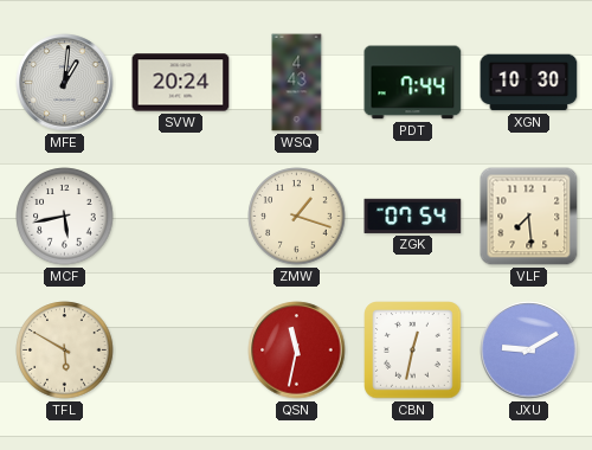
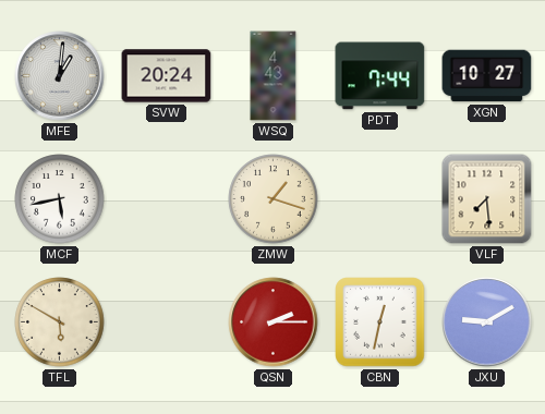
XGN: 10:30 -> 10:27 (487, 76)
ZGK: 07:54 -> none (413, 216)
QSN: 11:32 -> 2:15 (274, 322)
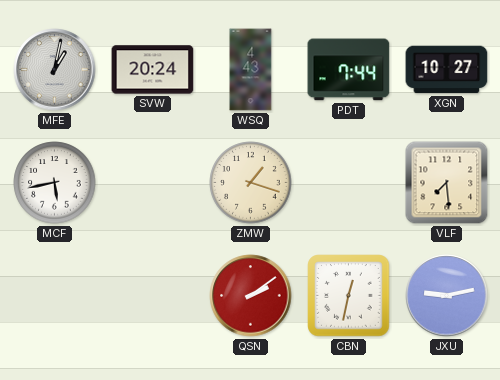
MFE: 1:01 -> 1:02 (55, 70)
TFL: 5:50 -> none (60, 322)
QSN: 2:15 -> 2:09 (251, 296)
JXU: 9:10 -> 9:13 (447, 296)
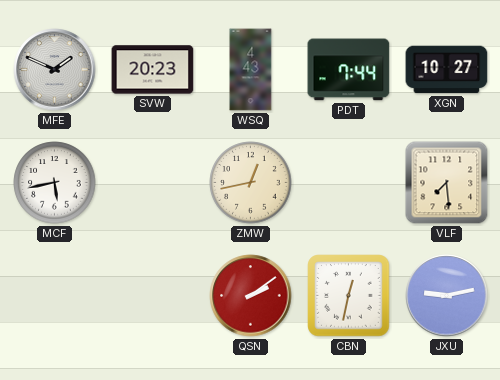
MFE: 1:02 -> 1:49 (55, 70)
SVW: 20:24 -> 20:23 (153, 70)
ZMW: 1:18 -> 12:43 (251, 183)
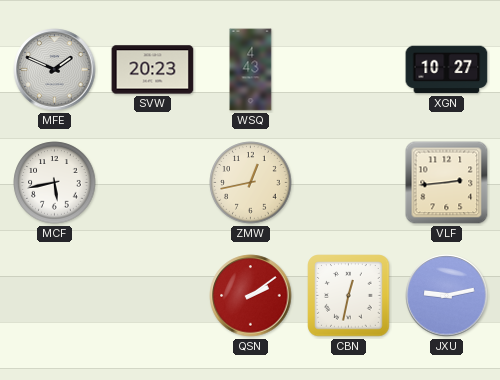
PDT: 7:44 -> none (349, 70)
VLF: 7:29 -> 2:44 (447, 183)
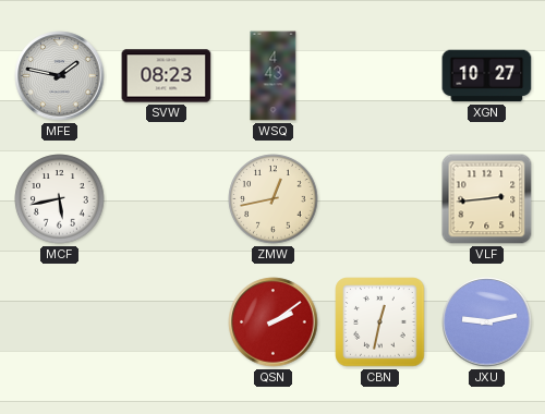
MFE: 1:49 -> 1:47 (60, 76)
SVW: 20:23 -> 08:23 (167, 76)
